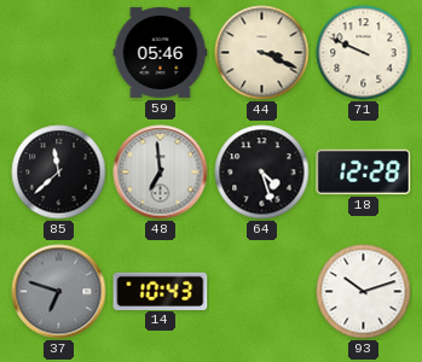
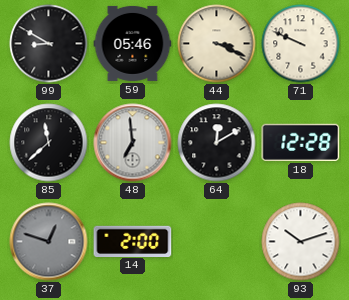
99: none -> 8:50 (49, 44)
64: 4:27 -> 12:10 (217, 143)
37: 6:48 -> 12:48 (49, 242)
14: 10:43 -> 2:00 (133, 241)
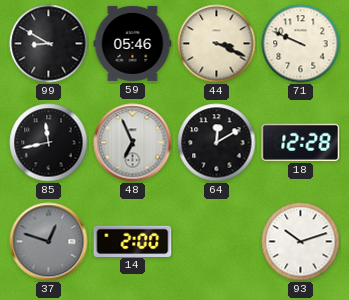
85: 11:38 -> 11:43 (49, 143)
48: 6:59 -> 6:56 (133, 143)
